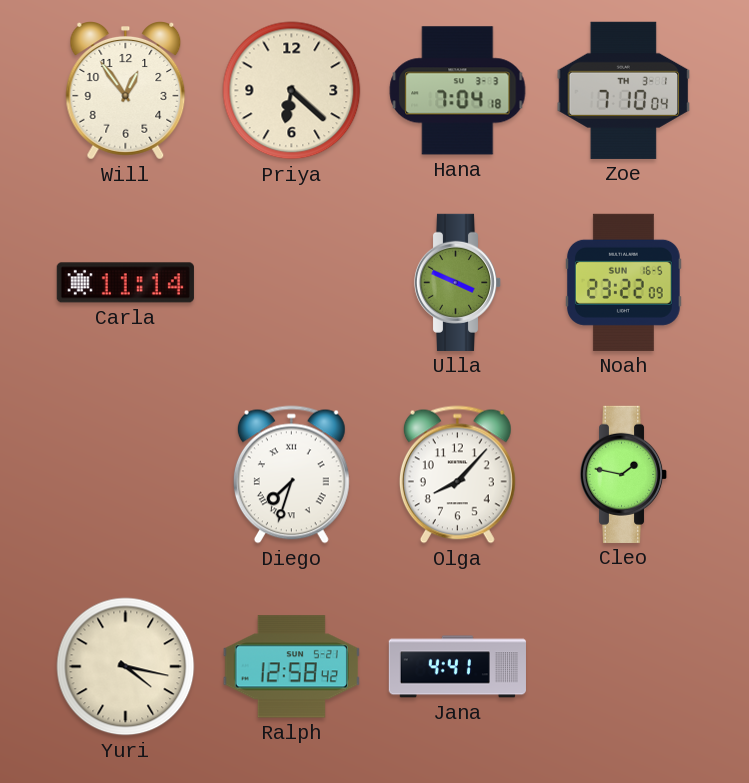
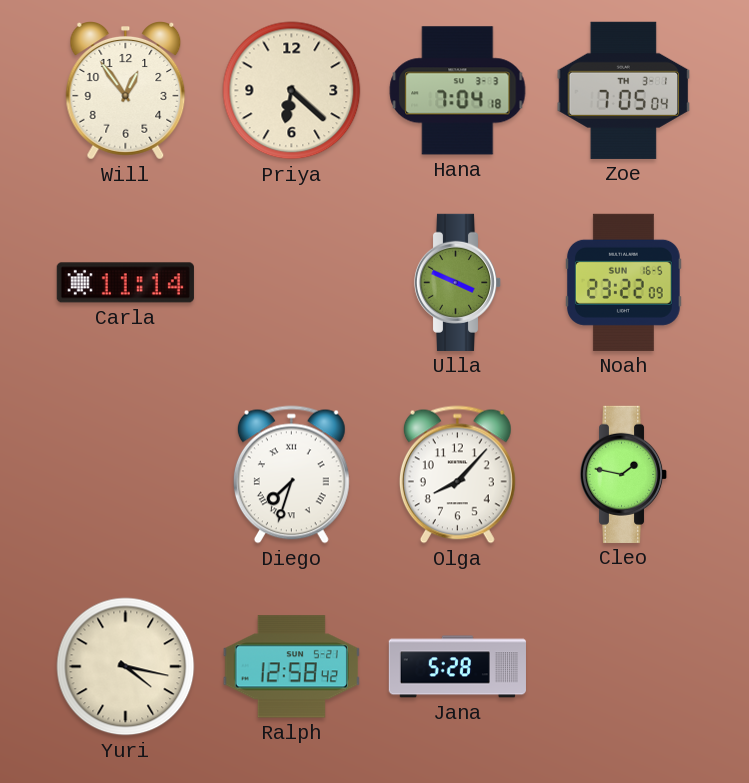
Zoe: 7:10 -> 7:05 (624, 90)
Jana: 4:41 -> 5:28 (457, 667)
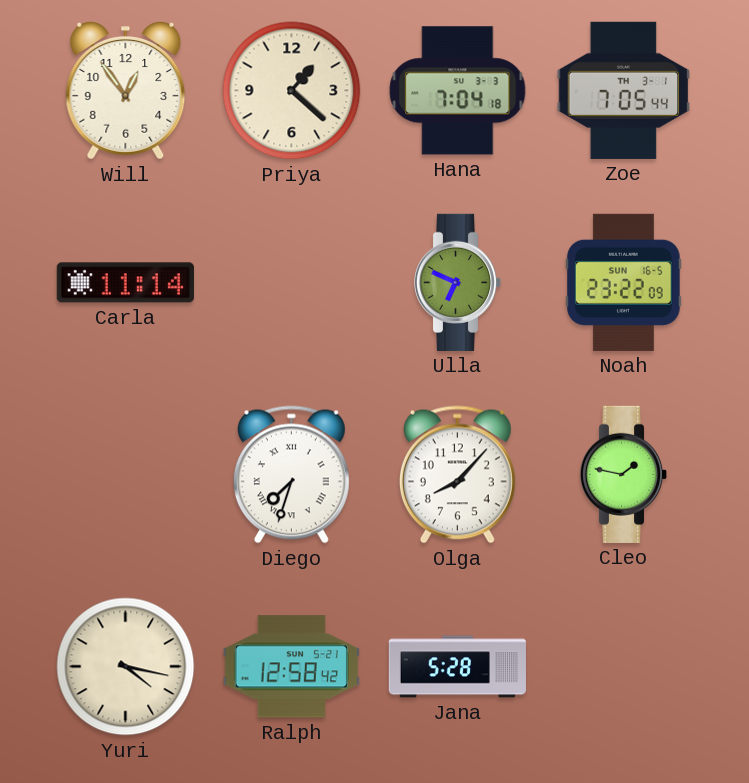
Priya: 6:22 -> 1:22 (292, 91)
Zoe: 7:05:04 -> 7:05:44 (624, 90)
Ulla: 3:49 -> 6:49 (458, 282)
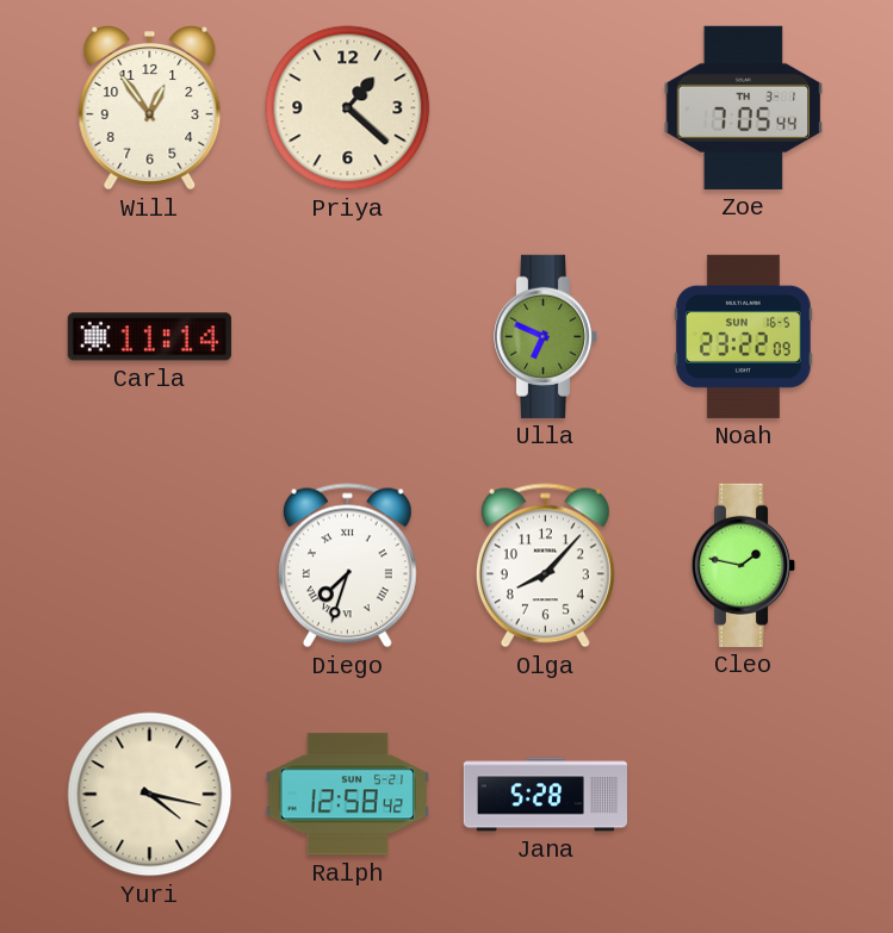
Hana: 7:04 -> none (458, 91)
